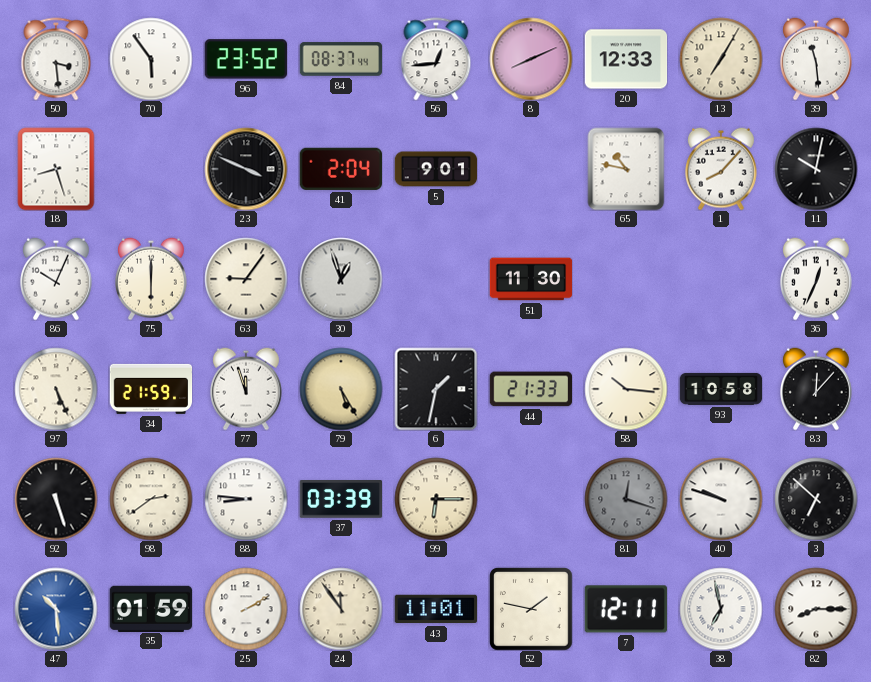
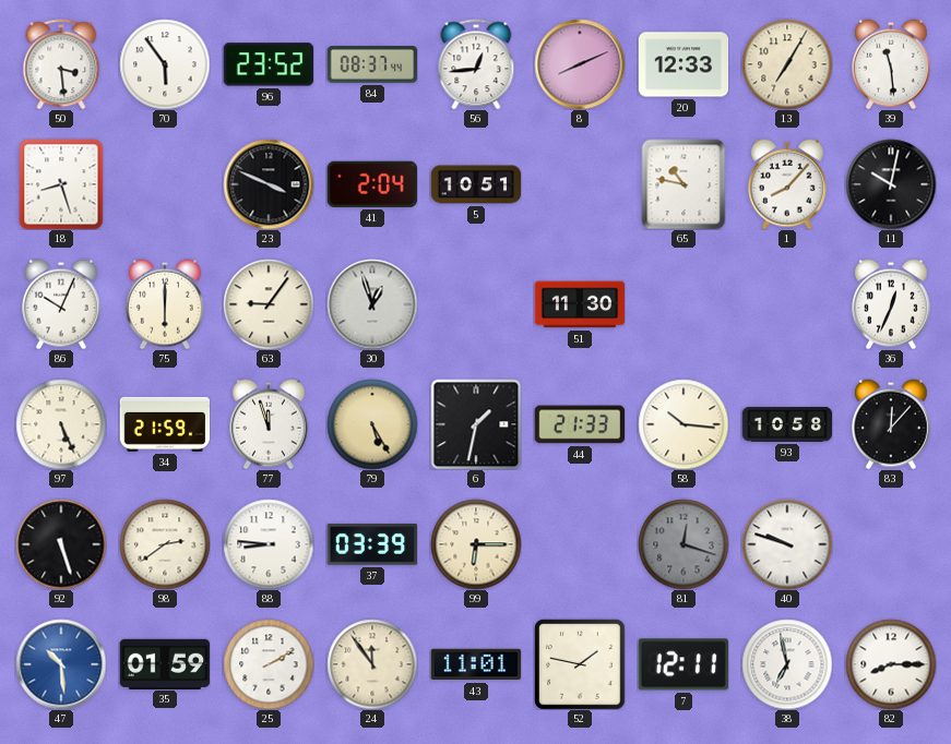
5: 9:01 -> 10:51 (476, 184)
3: 6:52 -> none (816, 499)
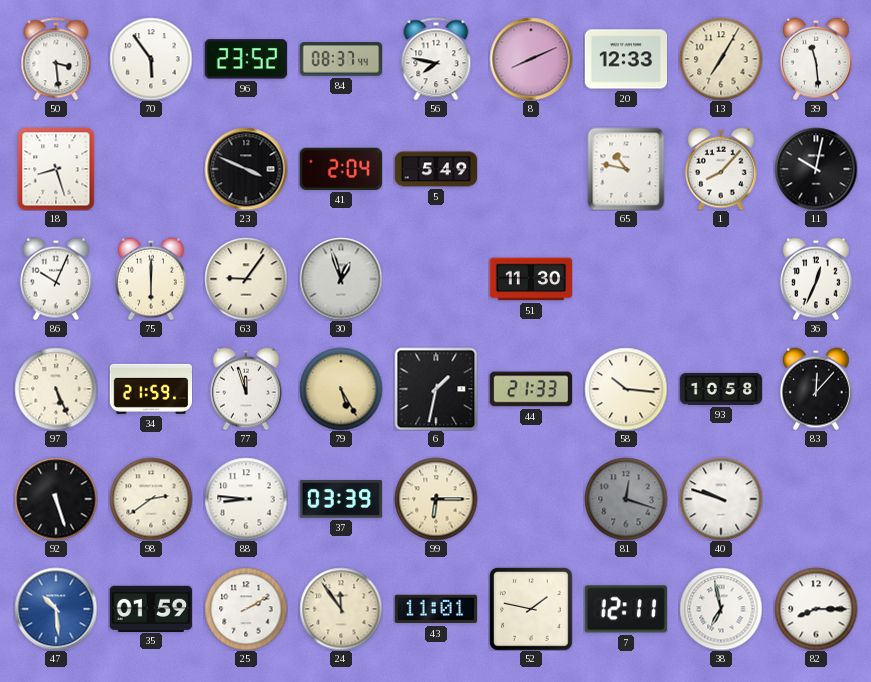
56: 12:44 -> 7:47 (436, 59)
5: 10:51 -> 5:49 (436, 169)
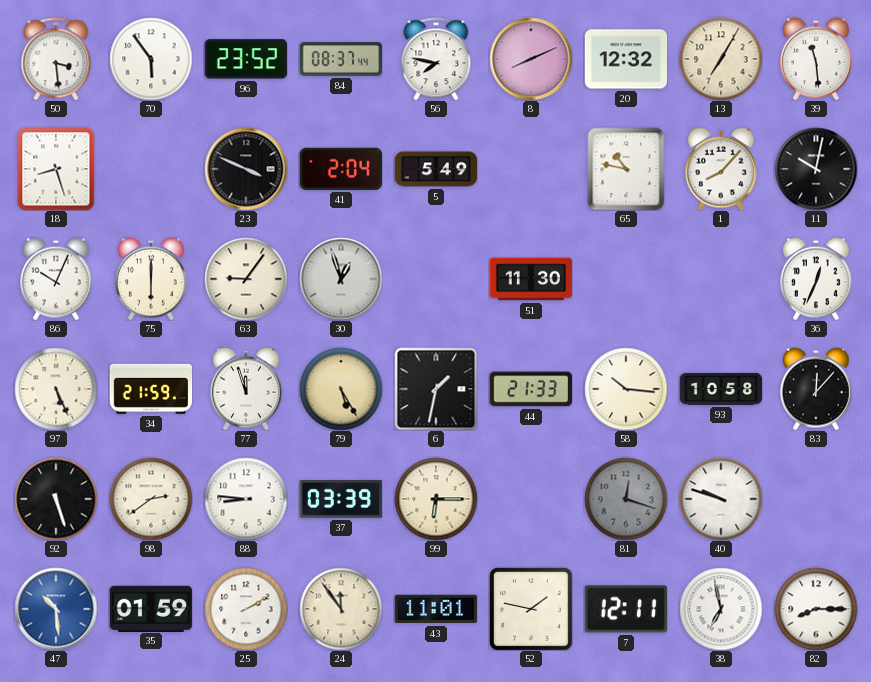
20: 12:33 -> 12:32 (626, 59)
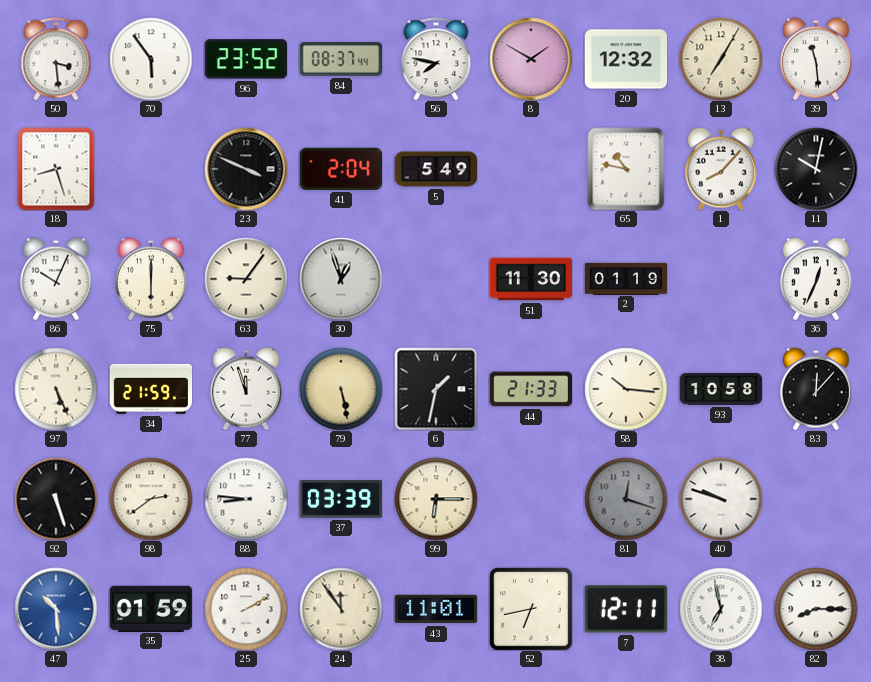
8: 8:11 -> 1:50 (531, 59)
2: none -> 01:19 (626, 278)
79: 5:25 -> 5:28 (341, 389)
52: 1:47 -> 6:43 (531, 609)
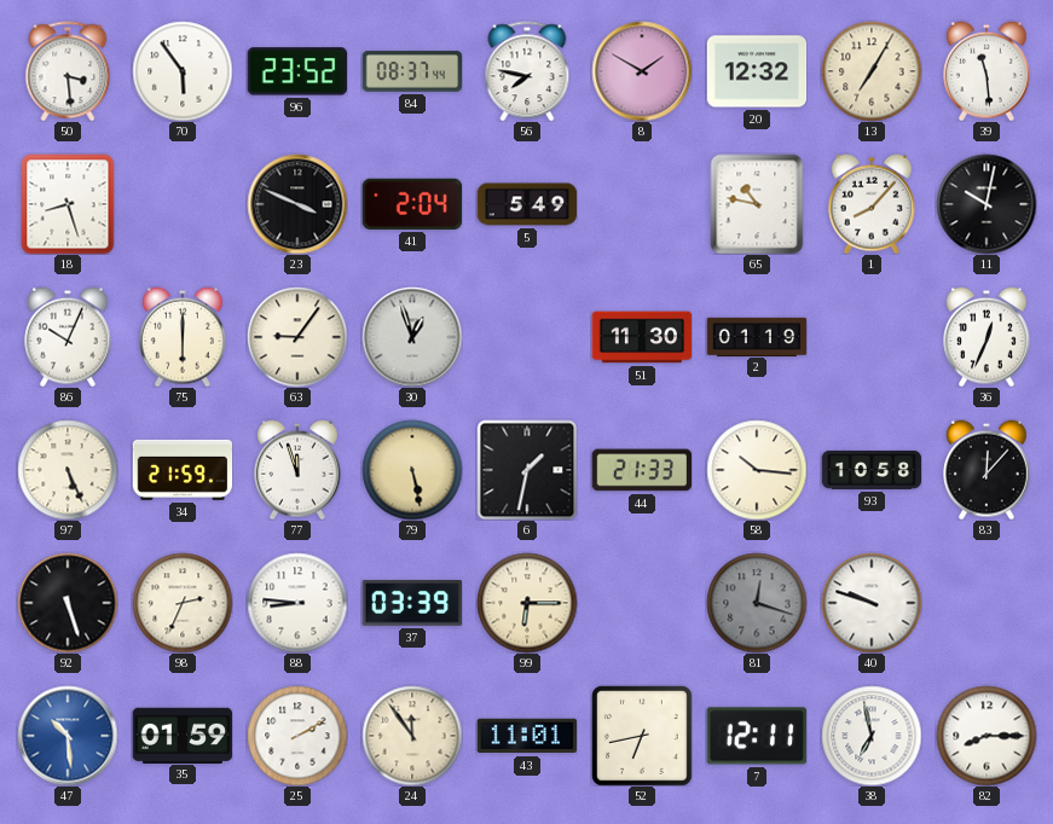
98: 2:39 -> 2:34 (183, 603)
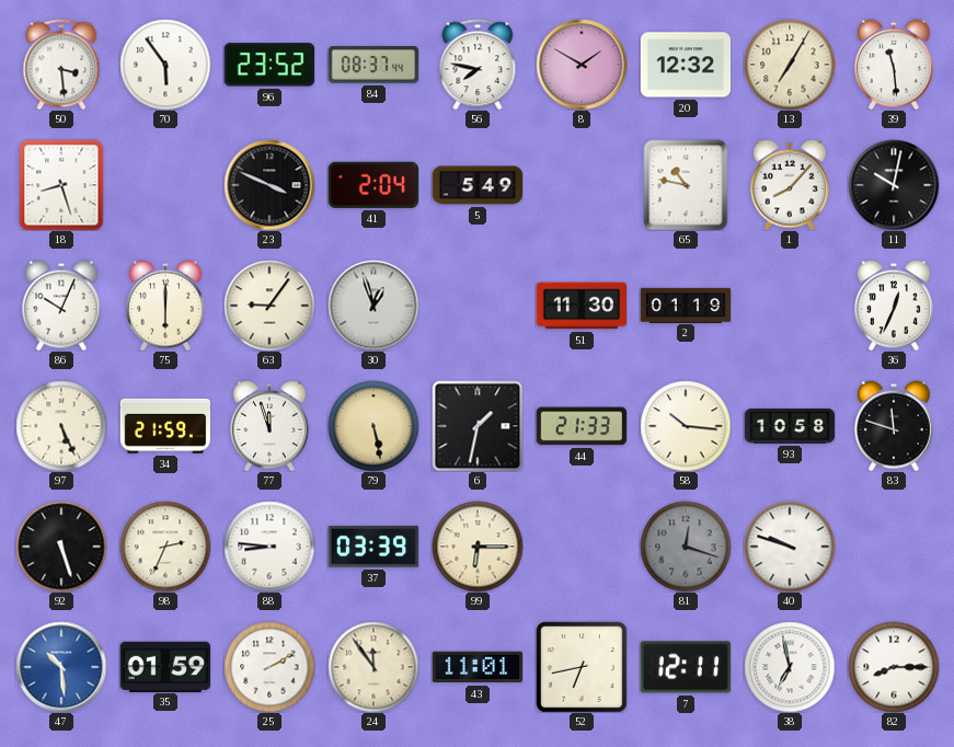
83: 12:07 -> 11:48 (895, 426)
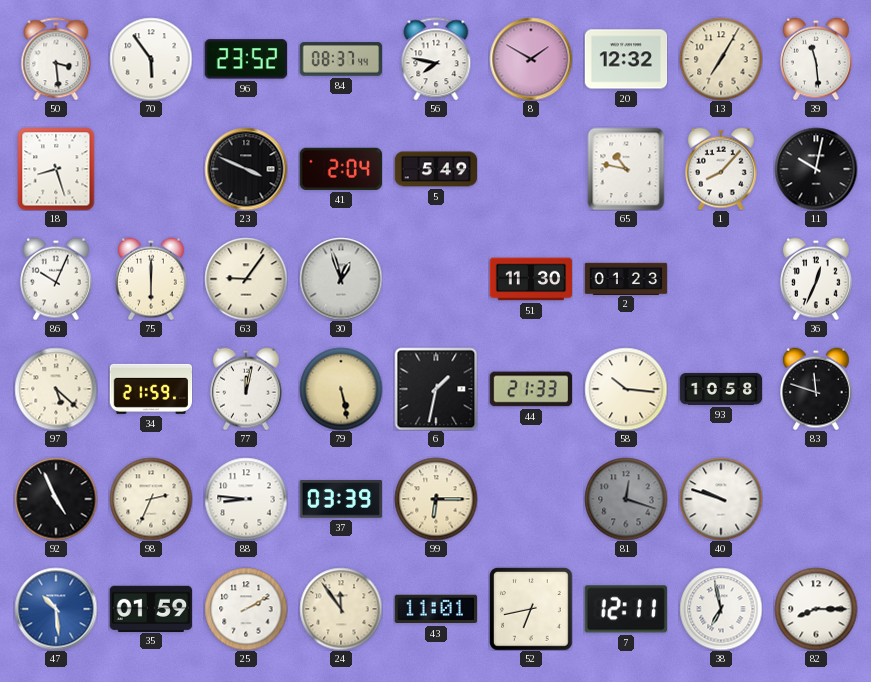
2: 01:19 -> 01:23 (626, 278)
97: 5:26 -> 5:22 (56, 389)
77: 11:57 -> 12:02 (247, 389)
92: 5:27 -> 4:56 (56, 499)
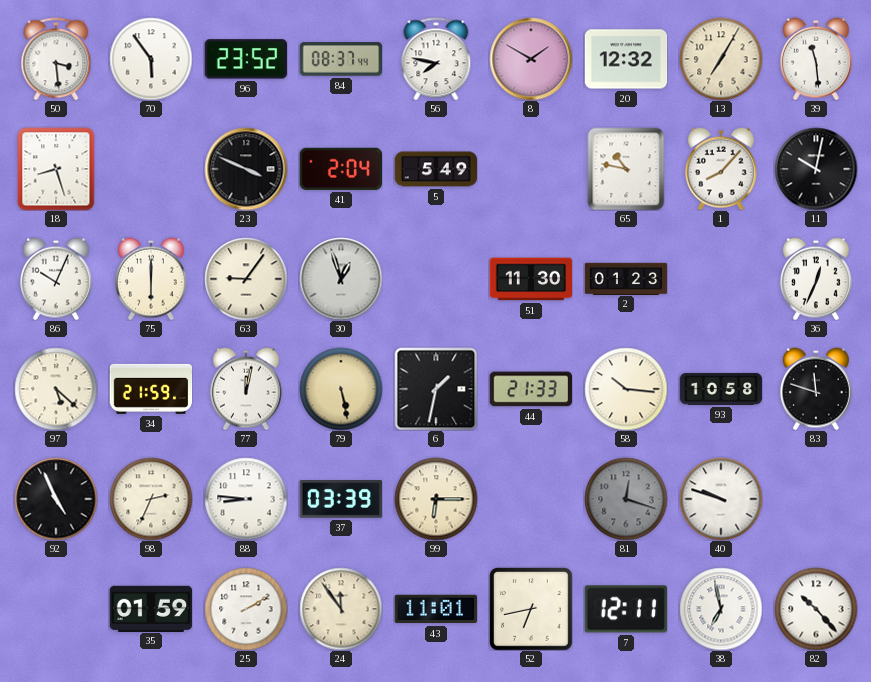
47: 10:29 -> none (56, 609)
82: 8:15 -> 10:23 (816, 609)
